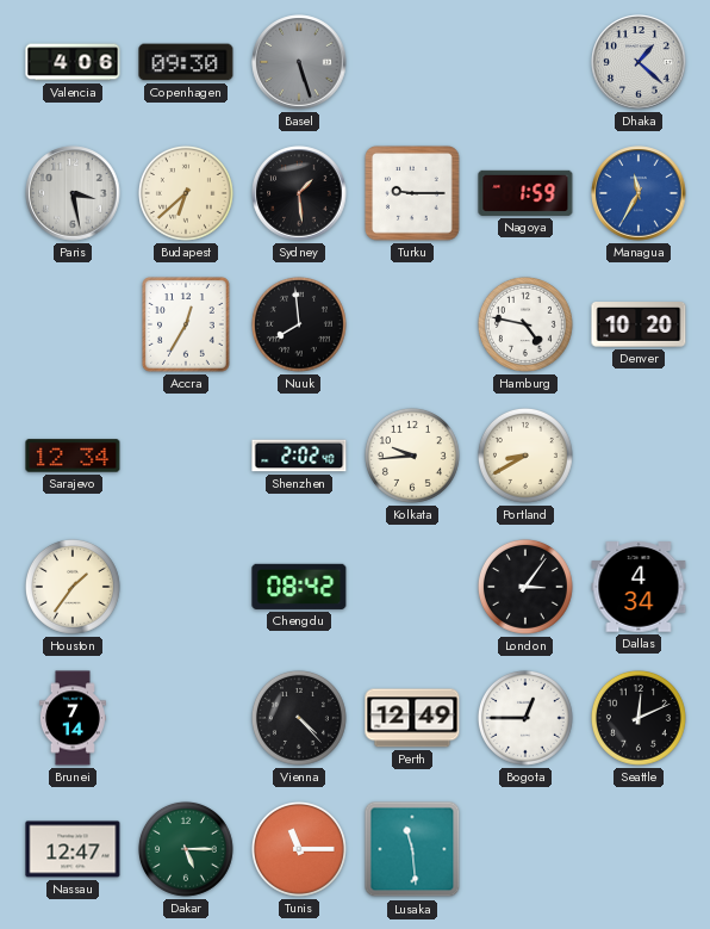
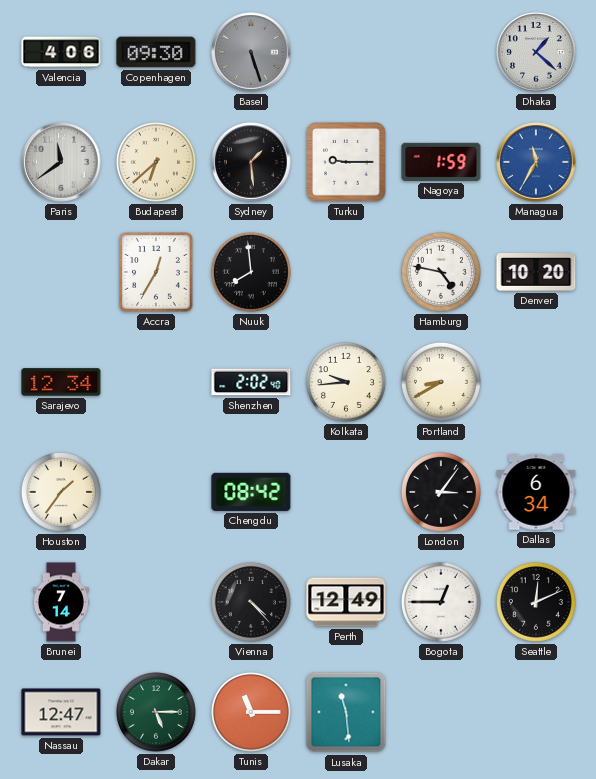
Paris: 3:28 -> 11:39 (61, 162)
Dallas: 4:34 -> 6:34 (536, 492)
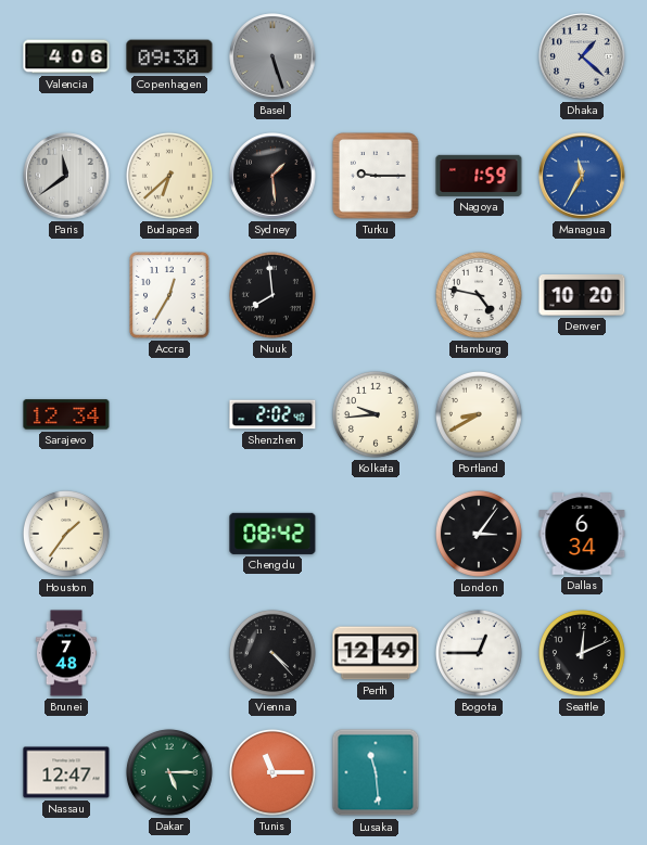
Brunei: 7:14 -> 7:48 (66, 653)
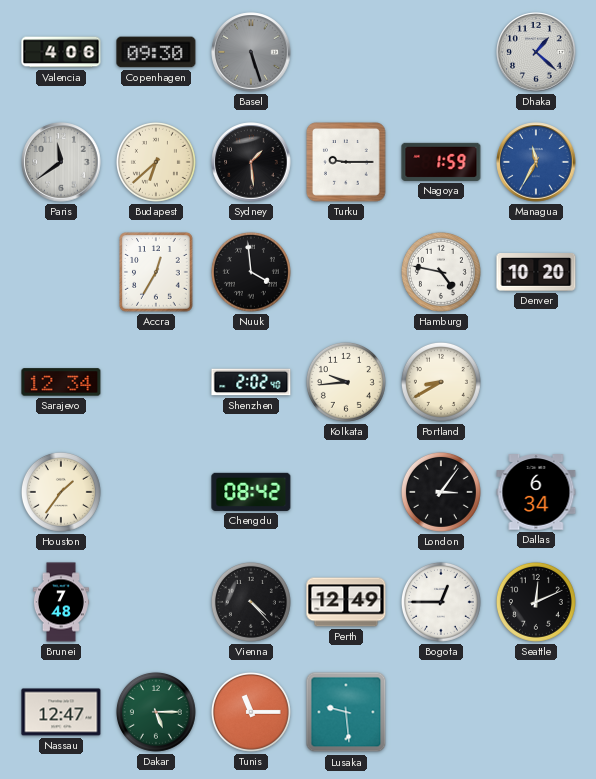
Nuuk: 7:59 -> 3:59 (251, 272)
Lusaka: 11:29 -> 9:29 (346, 712)
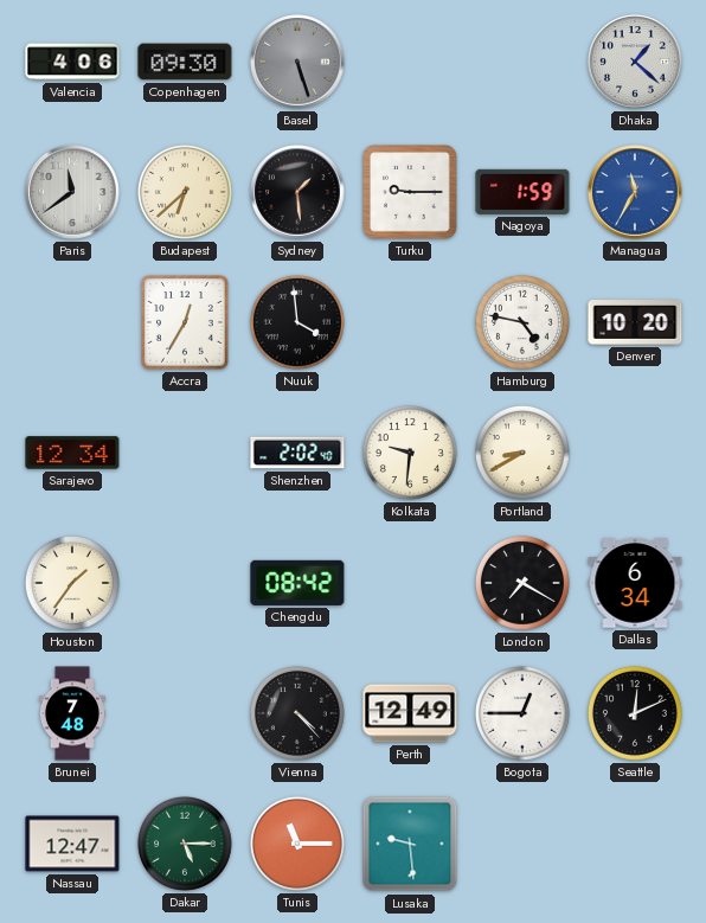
Kolkata: 9:44 -> 9:31 (410, 453)
London: 3:06 -> 7:20 (522, 583)
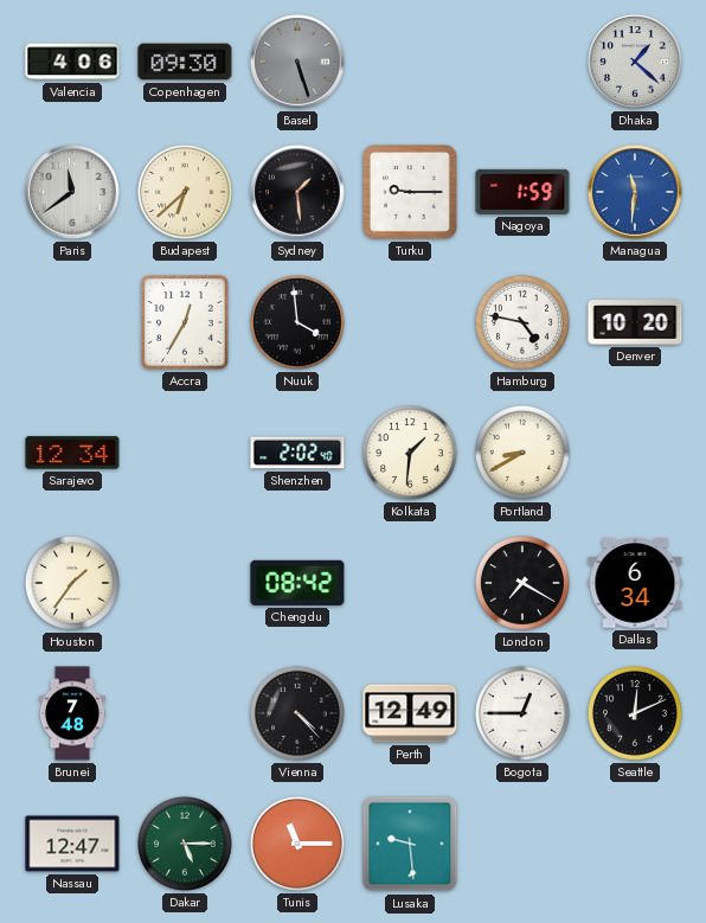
Managua: 11:35 -> 11:31 (635, 192)
Kolkata: 9:31 -> 1:31 (410, 453)
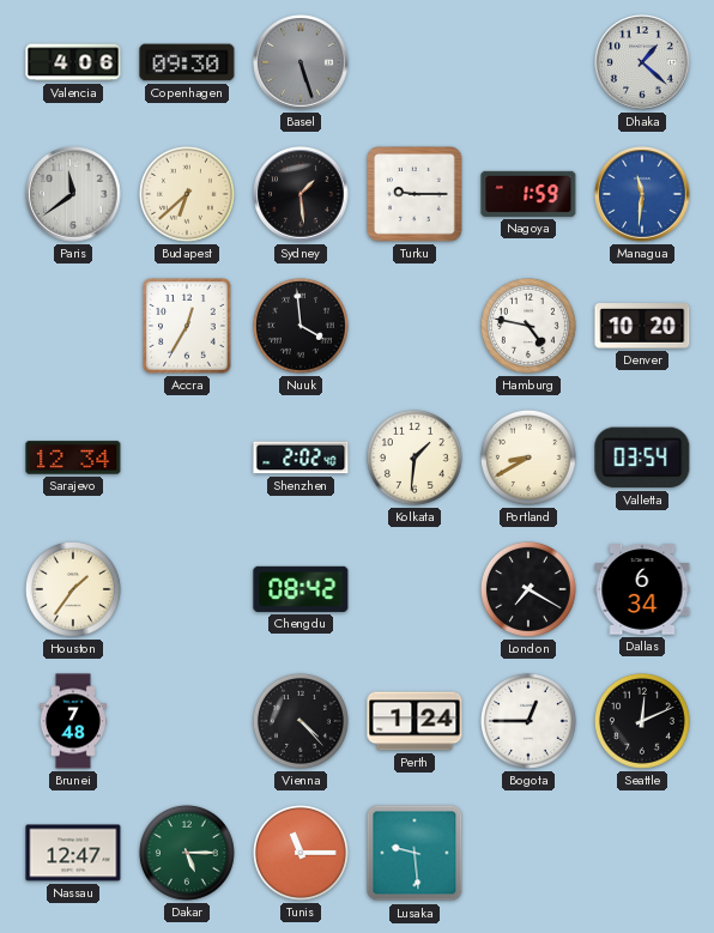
Valletta: none -> 03:54 (642, 458)
Perth: 12:49 -> 1:24 (415, 721)
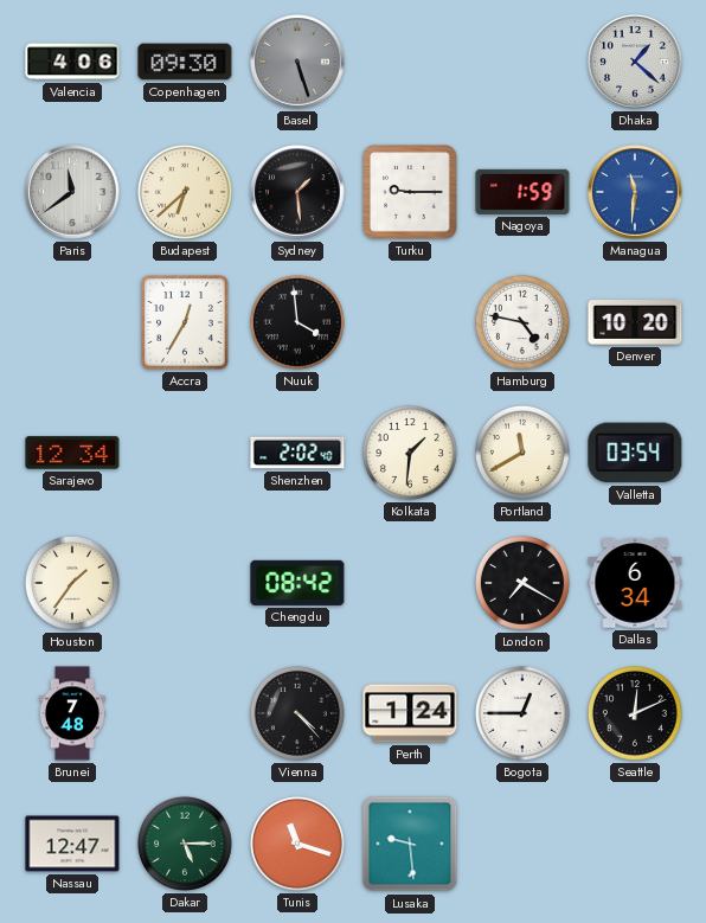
Portland: 8:40 -> 11:40 (522, 453)
Tunis: 11:15 -> 11:18 (297, 844)
